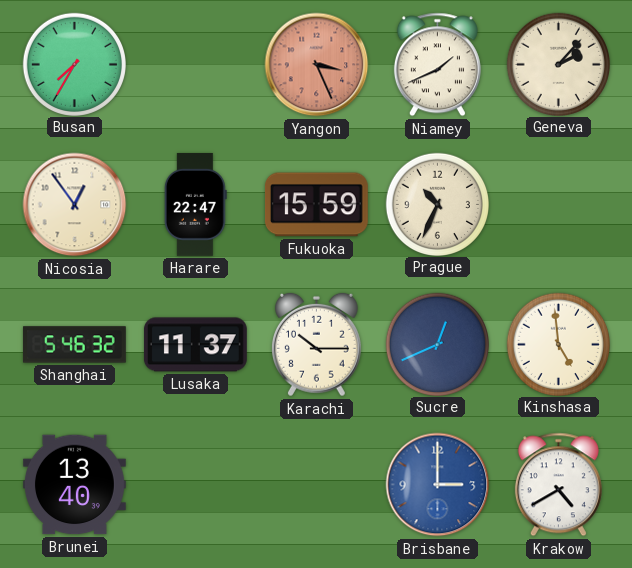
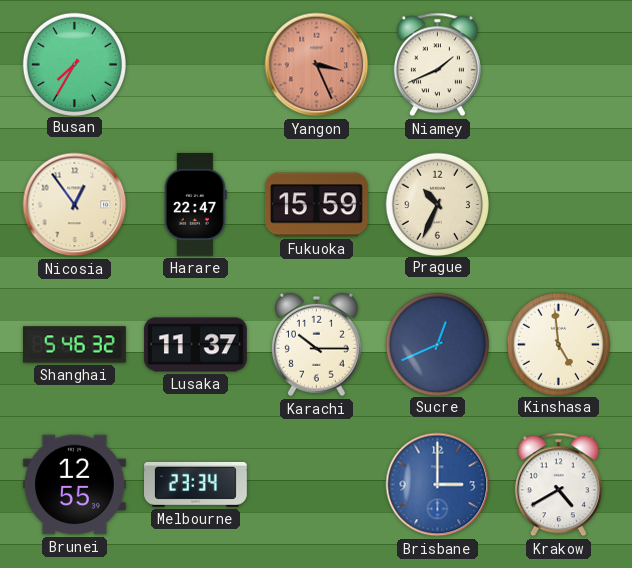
Geneva: 2:07 -> none (558, 64)
Brunei: 13:40 -> 12:55 (74, 485)
Melbourne: none -> 23:34 (196, 484)
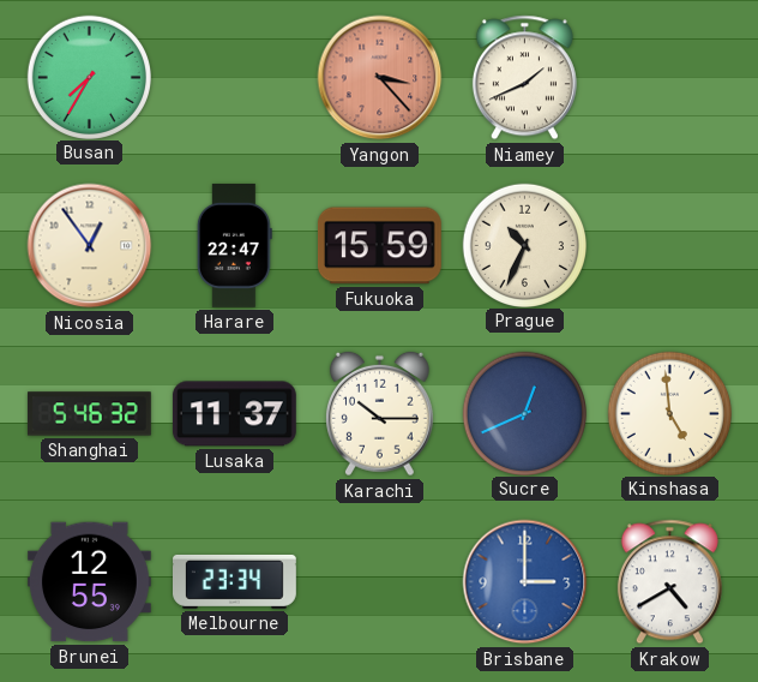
Yangon: 3:26 -> 3:23 (380, 78)
